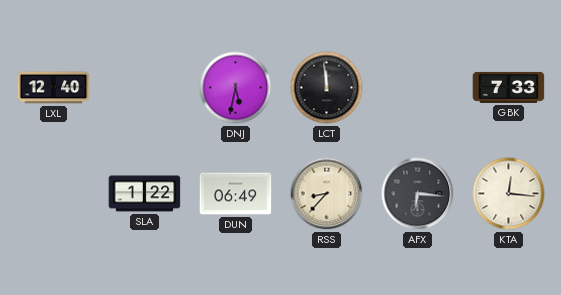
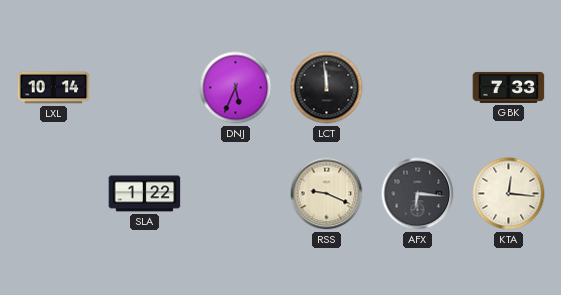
LXL: 12:40 -> 10:14 (54, 88)
DNJ: 5:32 -> 5:34 (236, 88)
DUN: 06:49 -> none (236, 194)
RSS: 8:37 -> 9:19 (327, 194)
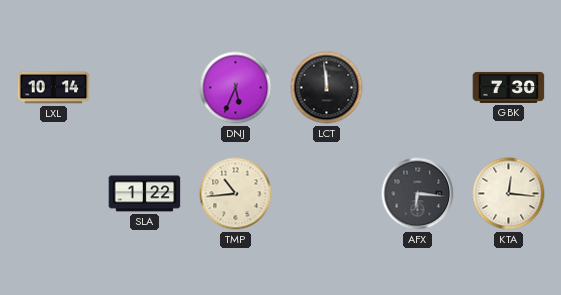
GBK: 7:33 -> 7:30 (509, 87)
TMP: none -> 10:44 (236, 194)
RSS: 9:19 -> none (327, 194)
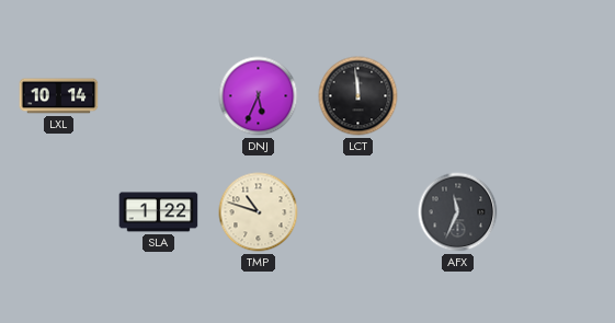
GBK: 7:30 -> none (509, 87)
TMP: 10:44 -> 10:48 (259, 212)
AFX: 6:16 -> 11:34 (458, 212)
KTA: 12:16 -> none (509, 194)
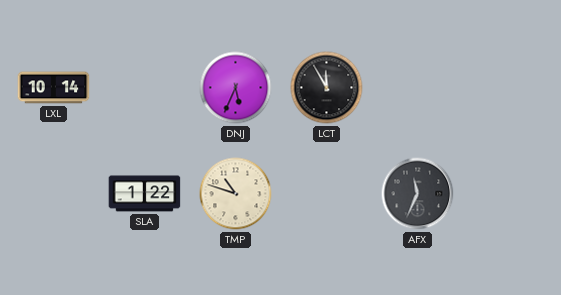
LCT: 11:59 -> 11:55 (327, 88)
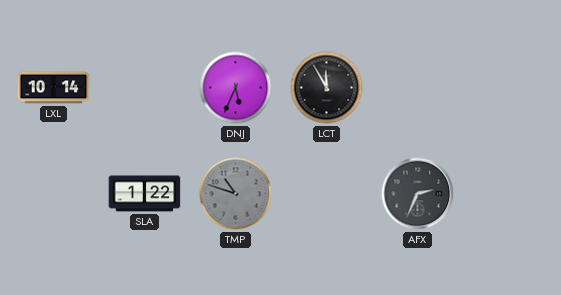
TMP dial: cream -> grey (236, 194)
AFX: 11:34 -> 2:34 (418, 194)
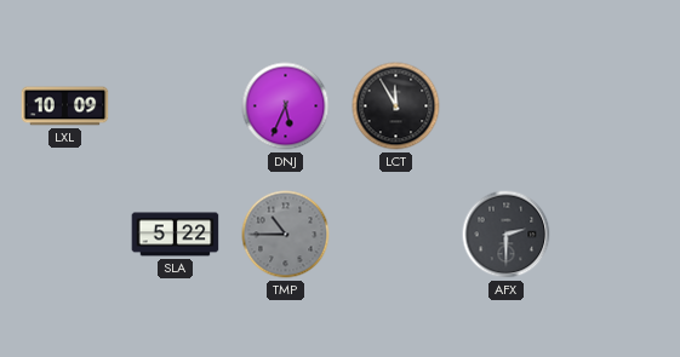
LXL: 10:14 -> 10:09 (65, 106)
SLA: 1:22 -> 5:22 (176, 235)
TMP: 10:48 -> 10:45 (286, 235)
AFX: 2:34 -> 2:30 (507, 235)
